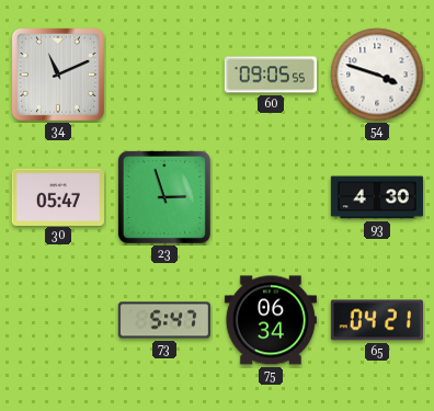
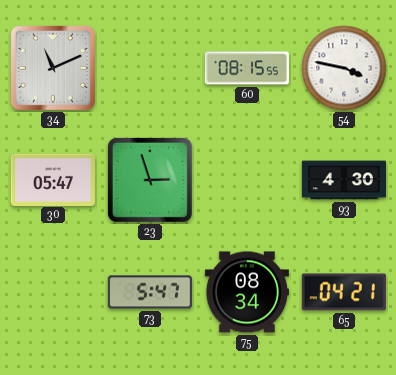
60: 09:05 -> 08:15 (246, 68)
54: 3:48 -> 3:47 (344, 68)
75: 06:34 -> 08:34 (247, 292)
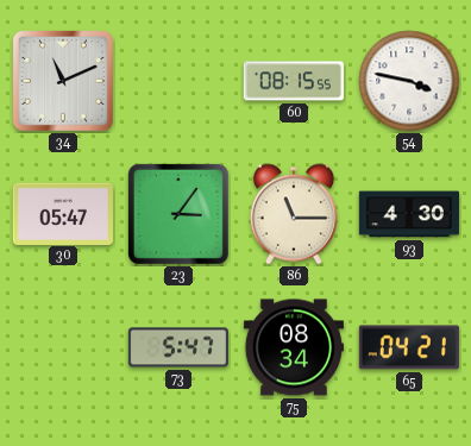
23: 2:57 -> 3:06 (178, 214)
86: none -> 11:15 (294, 214)
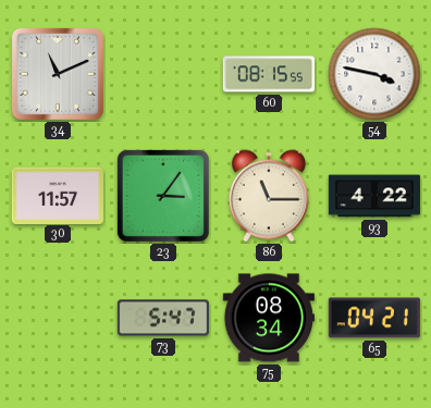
30: 05:47 -> 11:57 (58, 195)
93: 4:30 -> 4:22 (374, 196)
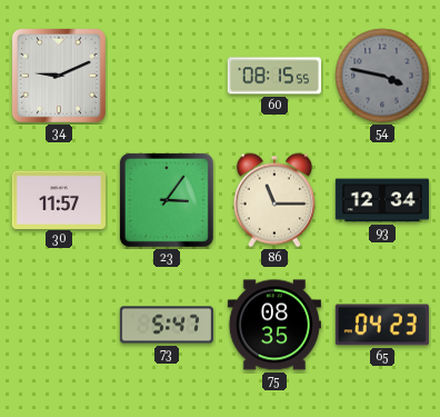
34: 11:11 -> 9:11 (59, 76)
54 dial: white -> grey (382, 76)
93: 4:22 -> 12:34 (382, 200)
75: 08:34 -> 08:35 (274, 325)
65: 04:21 -> 04:23 (382, 325)
